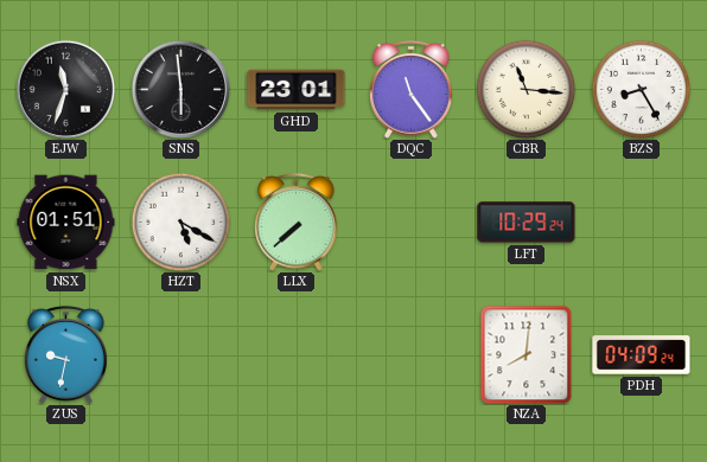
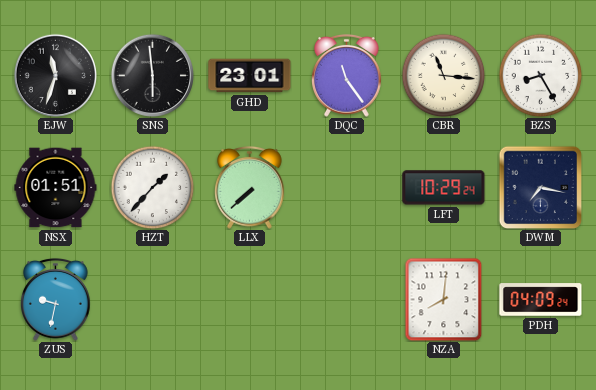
HZT: 5:20 -> 1:37 (152, 187)
DWM: none -> 7:17 (540, 187)
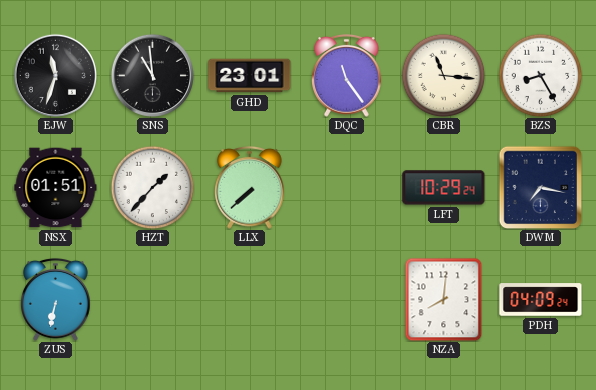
SNS: 5:59 -> 10:59 (152, 75)
ZUS: 9:32 -> 6:32 (56, 299)
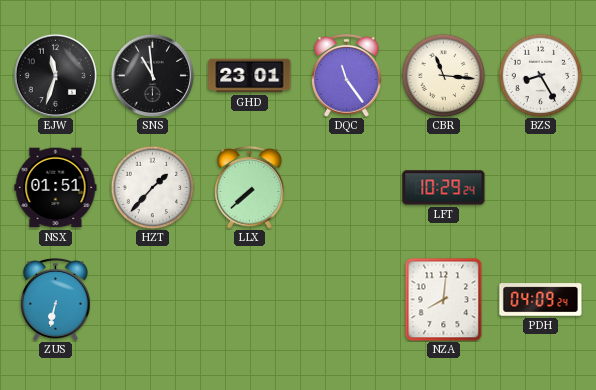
DWM: 7:17 -> none (540, 187)
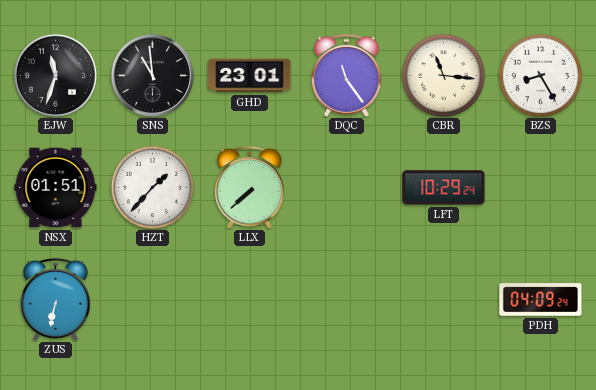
NZA: 8:01 -> none (444, 299)
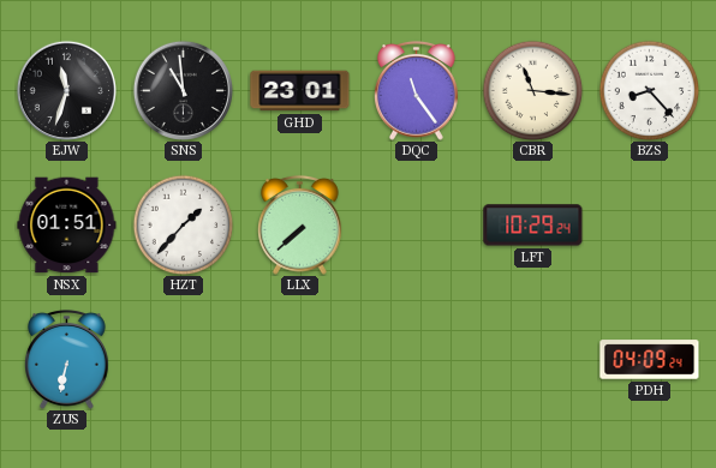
BZS: 8:25 -> 8:23 (649, 90)
